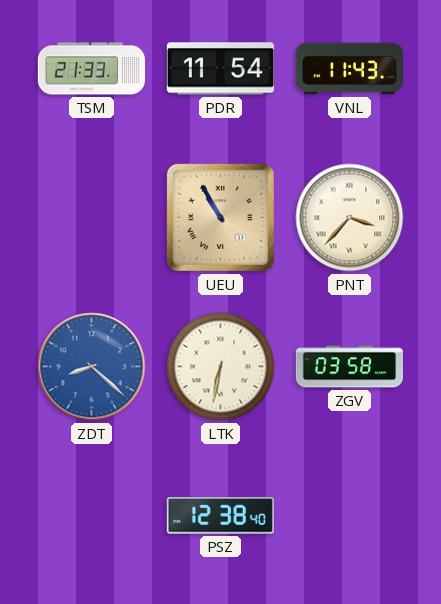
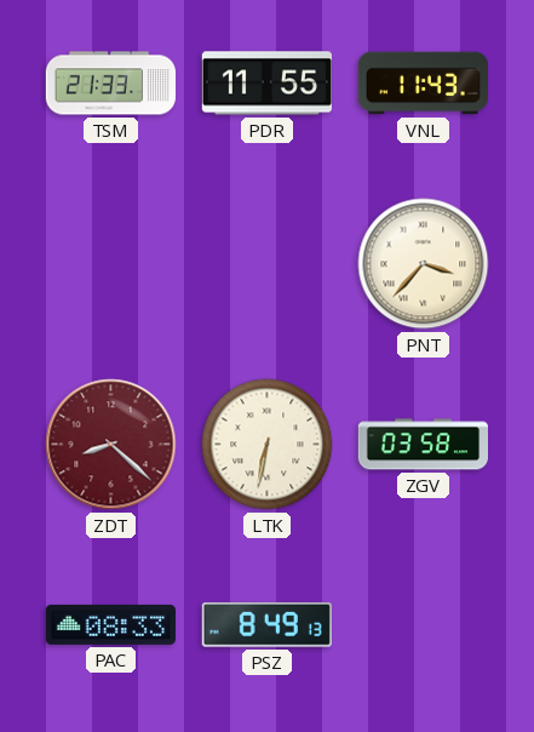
PDR: 11:54 -> 11:55 (266, 84)
UEU: 10:55 -> none (220, 217)
ZDT dial: blue -> burgundy (111, 445)
PAC: none -> 08:33 (110, 624)
PSZ: 12:38 -> 8:49 (266, 625)
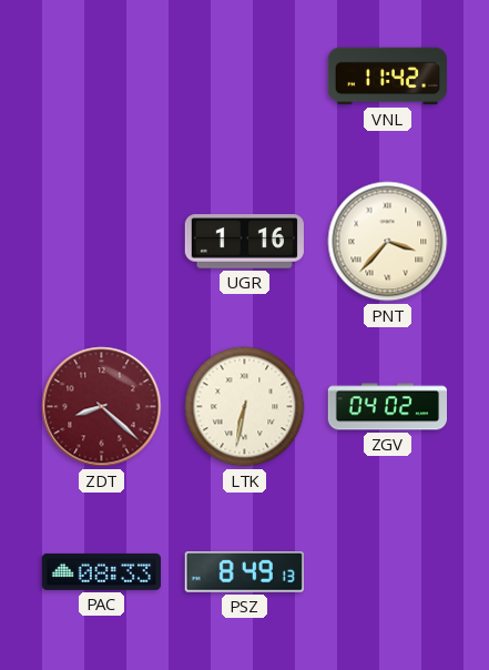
TSM: 21:33 -> none (111, 84)
PDR: 11:55 -> none (266, 84)
VNL: 11:43 -> 11:42 (387, 77)
UGR: none -> 1:16 (244, 242)
ZGV: 03:58 -> 04:02 (387, 407)
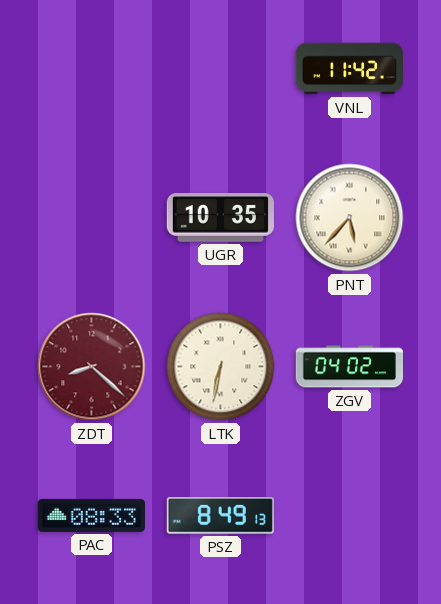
UGR: 1:16 -> 10:35 (220, 218)
PNT: 3:37 -> 5:37 (350, 218)
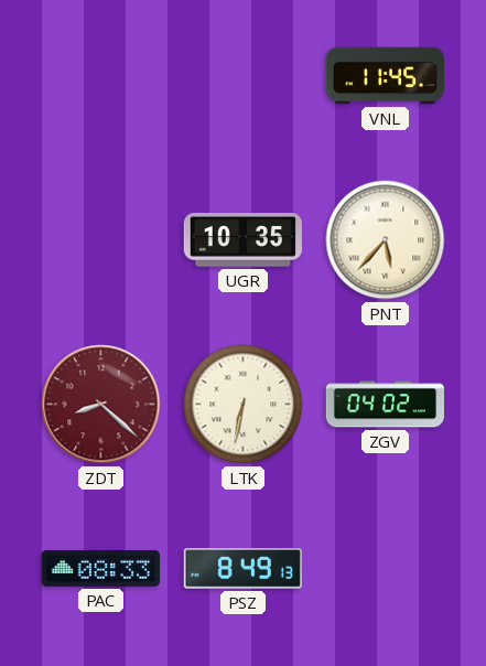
VNL: 11:42 -> 11:45 (385, 76)
